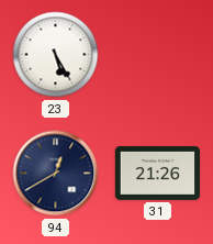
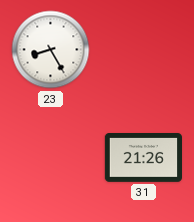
23: 5:25 -> 8:25 (51, 50)
94: 12:40 -> none (56, 174)
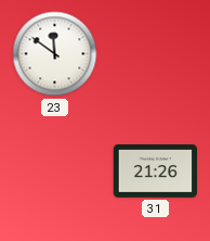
23: 8:25 -> 11:51 (55, 54)
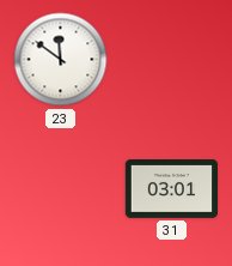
31: 21:26 -> 03:01 (171, 189)
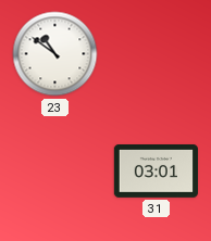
23: 11:51 -> 10:51 (55, 54)
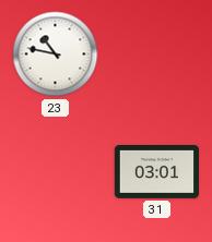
23: 10:51 -> 10:47 (56, 55)
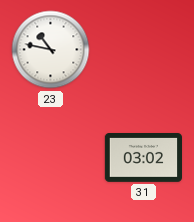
31: 03:01 -> 03:02 (143, 158)
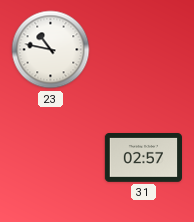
31: 03:02 -> 02:57 (143, 158)
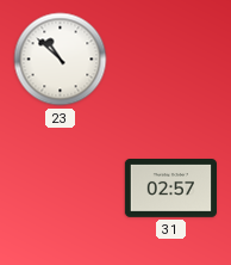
23: 10:47 -> 10:52 (61, 60)
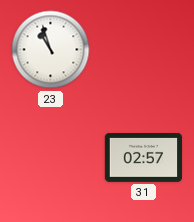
23: 10:52 -> 10:57 (51, 50)
